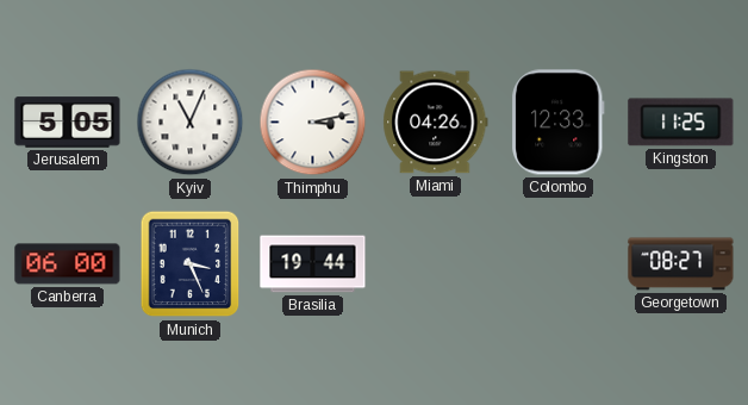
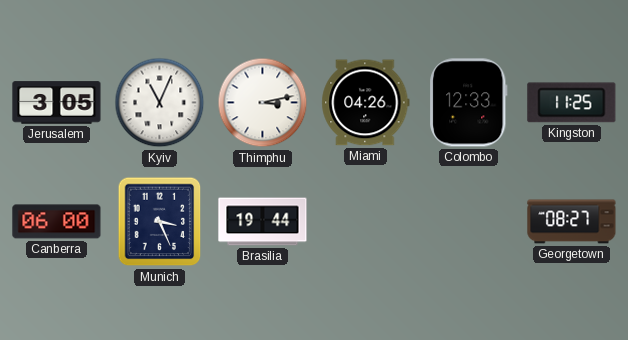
Jerusalem: 5:05 -> 3:05 (57, 103)
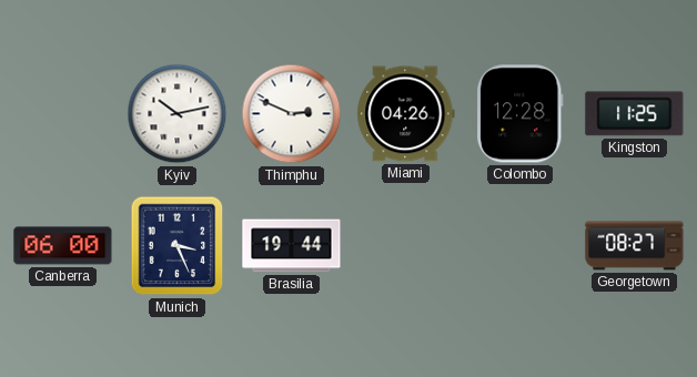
Jerusalem: 3:05 -> none (57, 103)
Kyiv: 11:04 -> 10:13 (178, 114)
Thimphu: 3:13 -> 2:49 (292, 114)
Colombo: 12:33 -> 12:28 (521, 114)
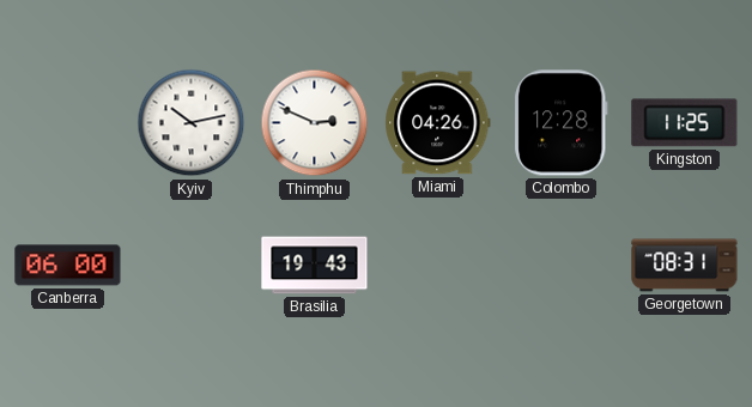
Munich: 3:26 -> none (178, 246)
Brasilia: 19:44 -> 19:43 (315, 266)
Georgetown: 08:27 -> 08:31 (685, 266)
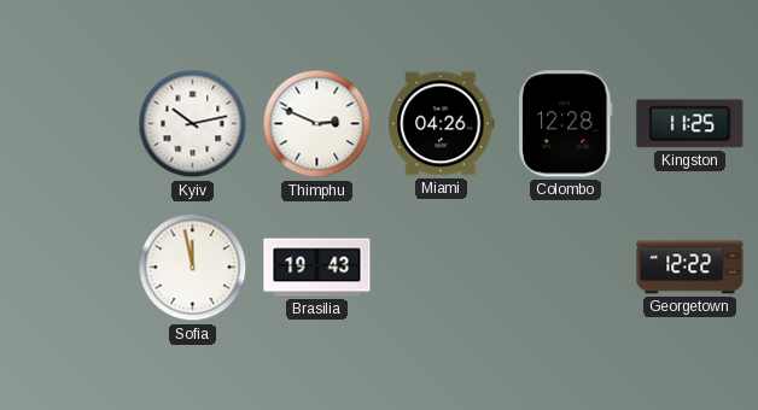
Canberra: 06:00 -> none (68, 266)
Sofia: none -> 11:58 (193, 268)
Georgetown: 08:31 -> 12:22 (690, 268)
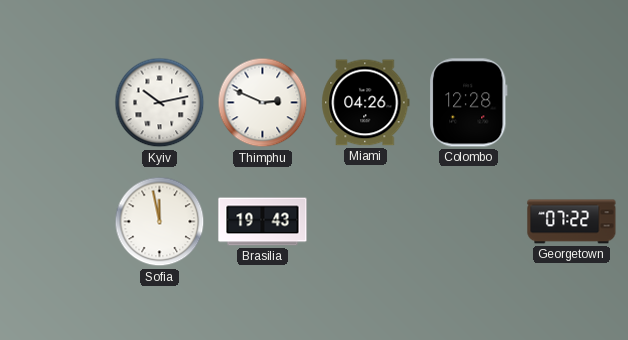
Kingston: 11:25 -> none (690, 124)
Georgetown: 12:22 -> 07:22 (572, 222)
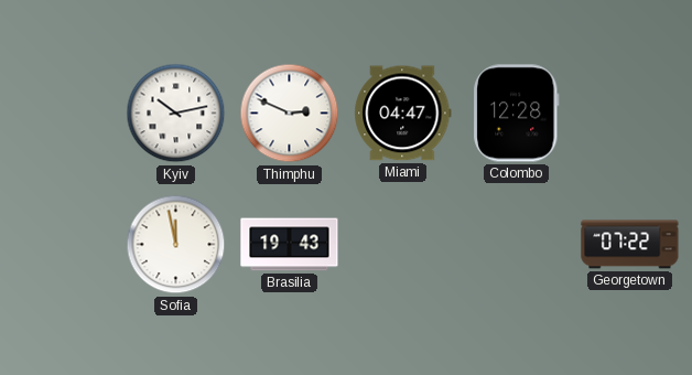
Miami: 04:26 -> 04:47 (403, 114)
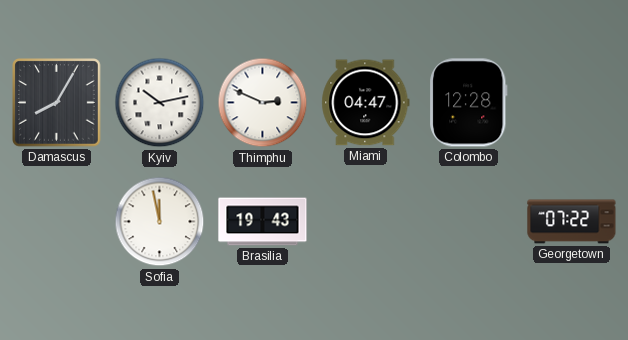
Damascus: none -> 8:05 (57, 103)
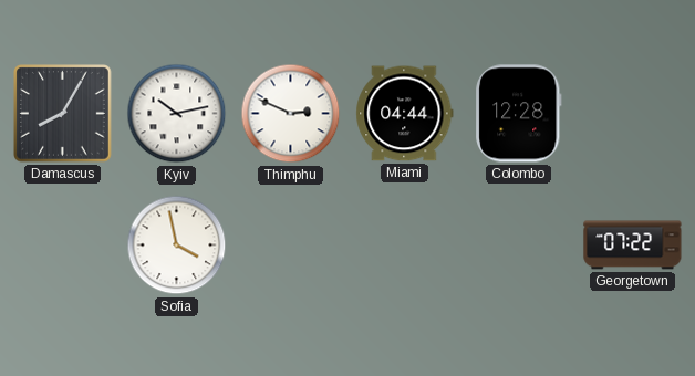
Miami: 04:47 -> 04:44 (405, 114)
Sofia: 11:58 -> 3:58 (177, 246)
Brasilia: 19:43 -> none (263, 222)
